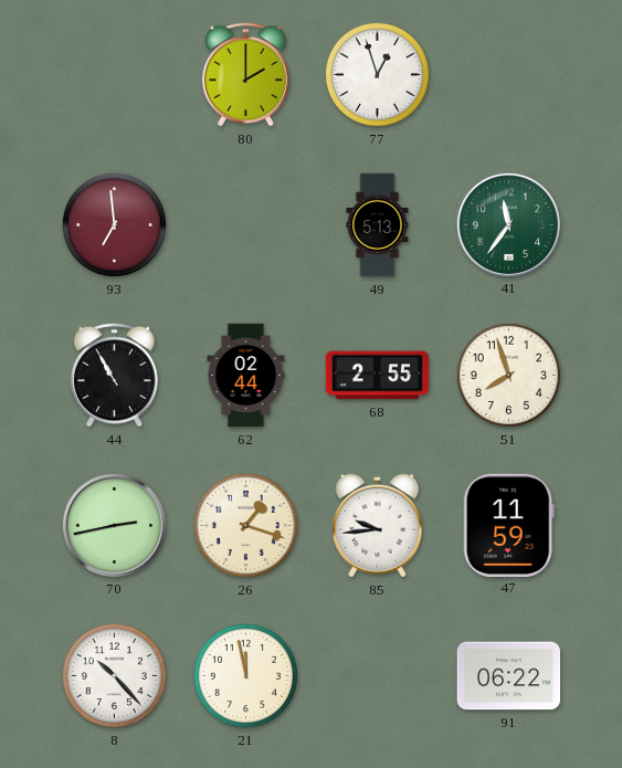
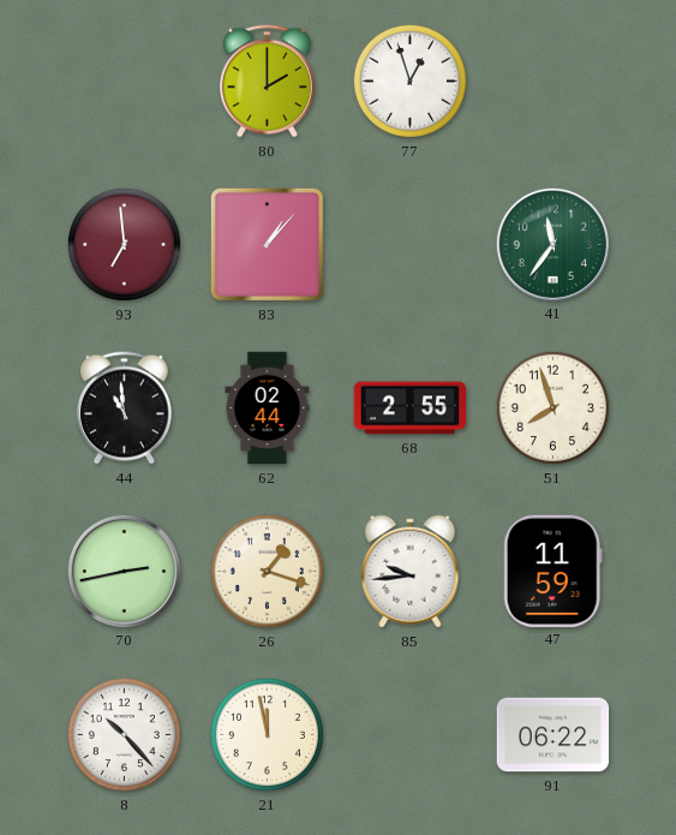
83: none -> 1:07 (267, 244)
49: 5:13 -> none (378, 225)
44: 10:55 -> 10:59 (124, 408)
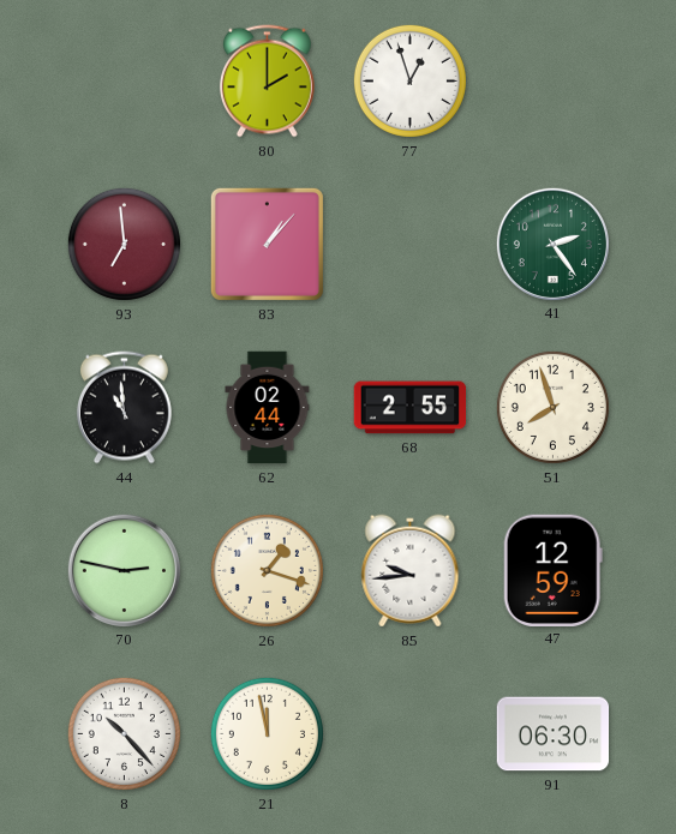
41: 11:36 -> 2:24 (552, 244)
70: 2:43 -> 2:47 (124, 570)
47: 11:59 -> 12:59 (552, 570)
91: 06:22 -> 06:30 (554, 734)
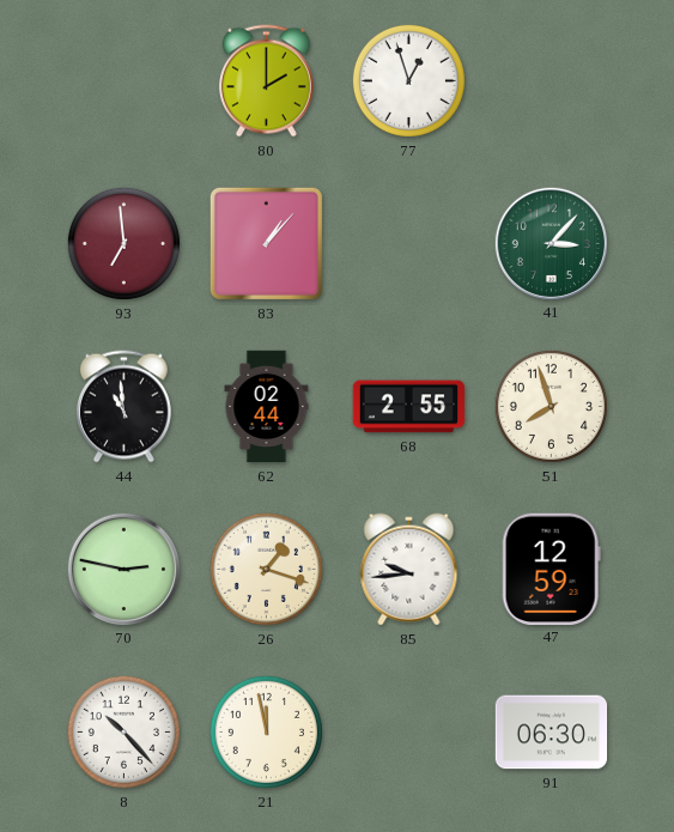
41: 2:24 -> 3:07 (551, 243)
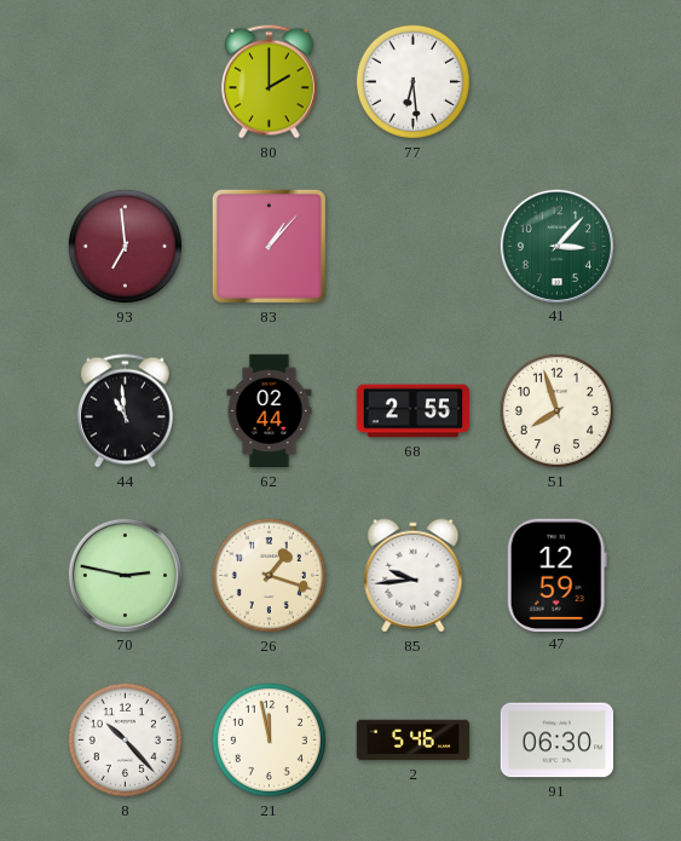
77: 12:57 -> 6:29 (412, 81)
2: none -> 5:46 (414, 741)
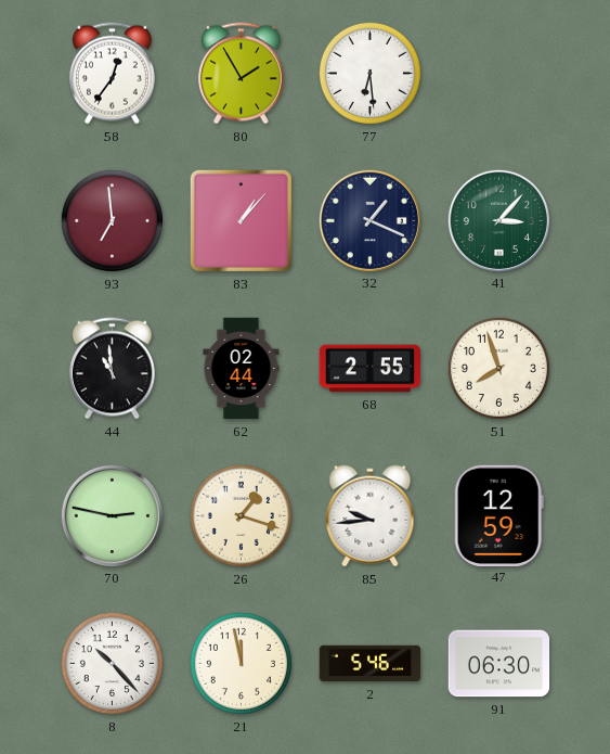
58: none -> 12:36 (112, 74)
80: 2:00 -> 1:55 (241, 74)
32: none -> 1:19 (369, 220)
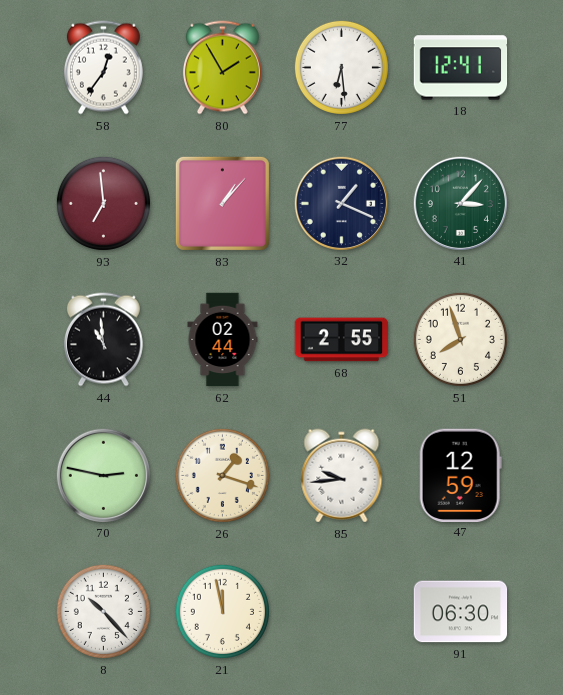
18: none -> 12:41 (461, 68)
2: 5:46 -> none (371, 664)
